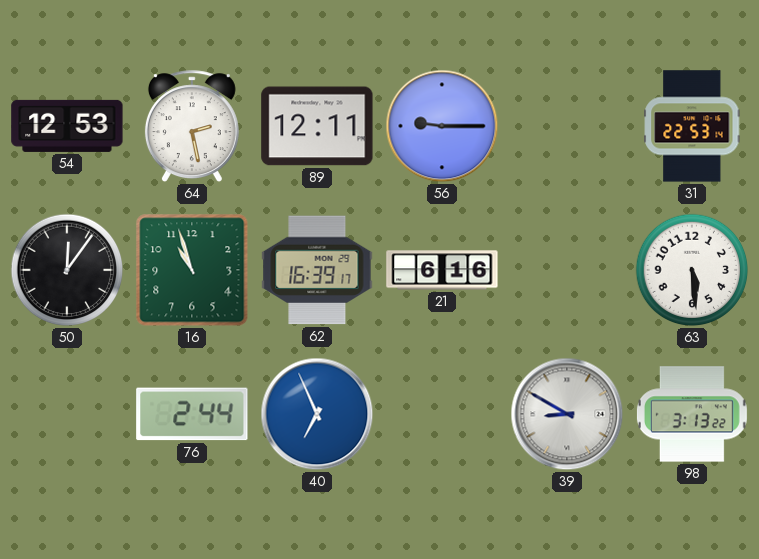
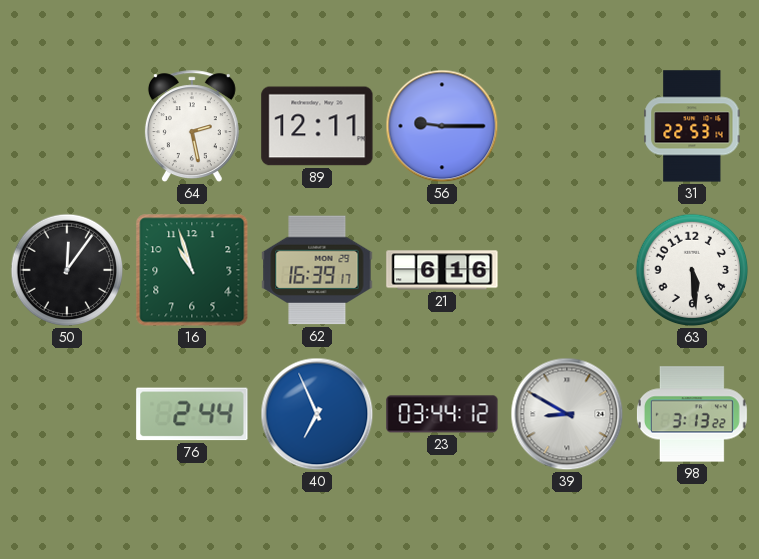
54: 12:53 -> none (67, 126)
23: none -> 03:44 (442, 414)
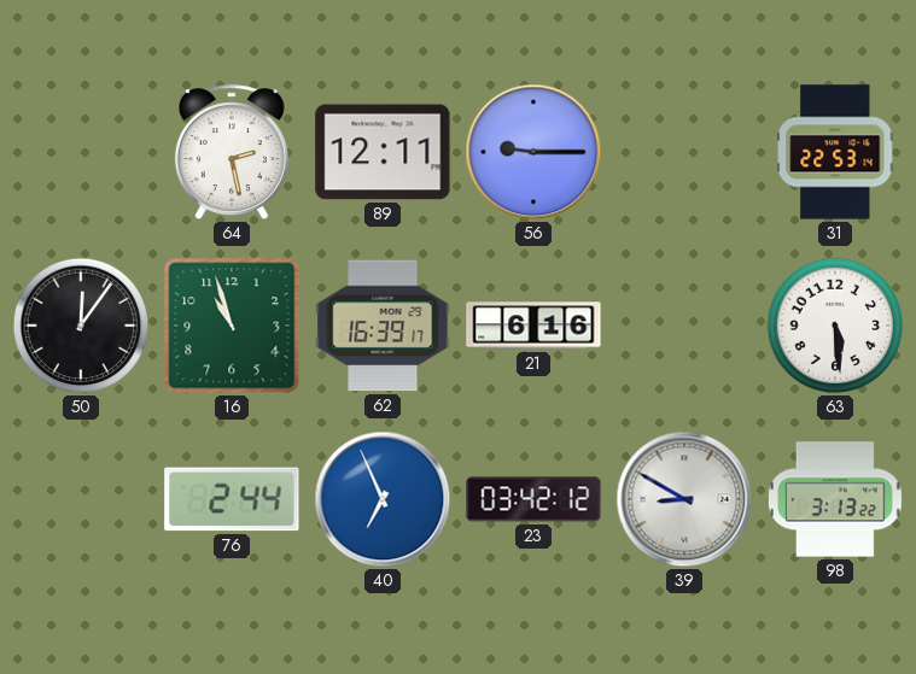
23: 03:44 -> 03:42 (533, 499)
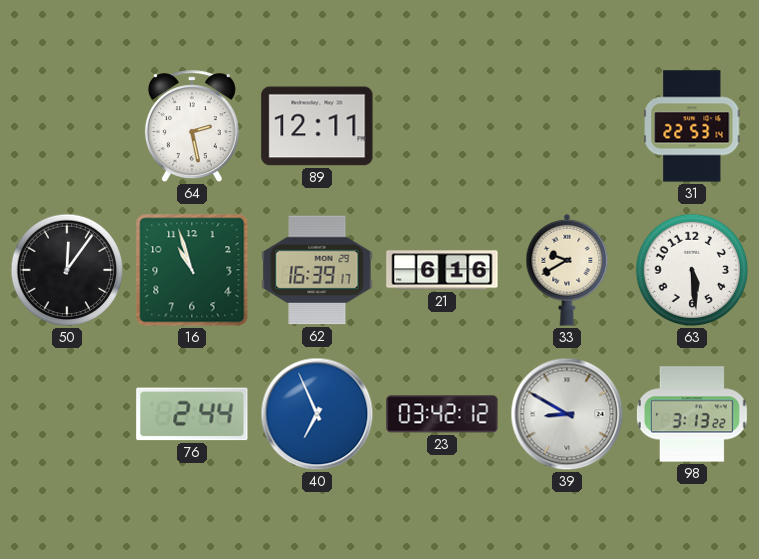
56: 9:15 -> none (533, 152)
33: none -> 9:40 (567, 270)
